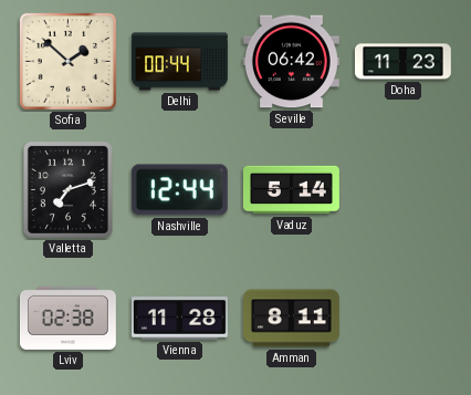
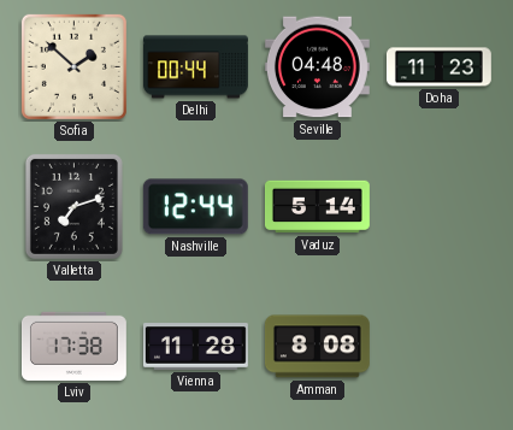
Seville: 06:42 -> 04:48 (317, 67)
Lviv: 02:38 -> 17:38 (73, 346)
Amman: 8:11 -> 8:08 (317, 347)
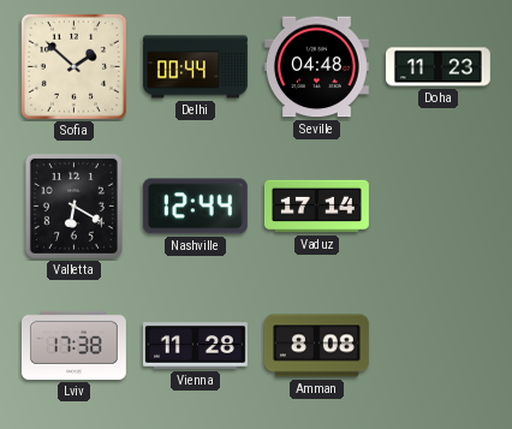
Valletta: 7:12 -> 6:20 (73, 205)
Vaduz: 5:14 -> 17:14 (316, 207)
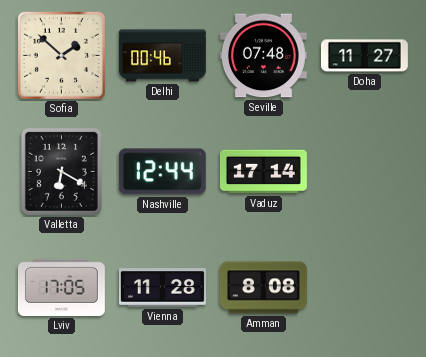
Delhi: 00:44 -> 00:46 (162, 56)
Seville: 04:48 -> 07:48 (263, 56)
Doha: 11:23 -> 11:27 (364, 56)
Lviv: 17:38 -> 17:05 (61, 287)
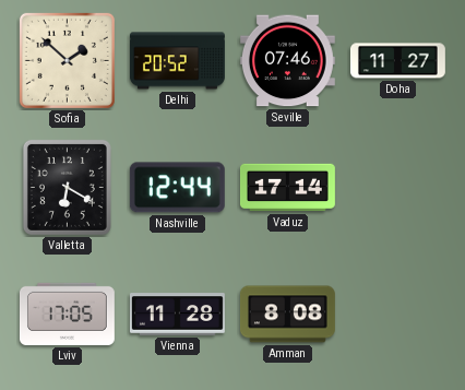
Delhi: 00:46 -> 20:52 (177, 61)
Seville: 07:48 -> 07:46 (287, 61)
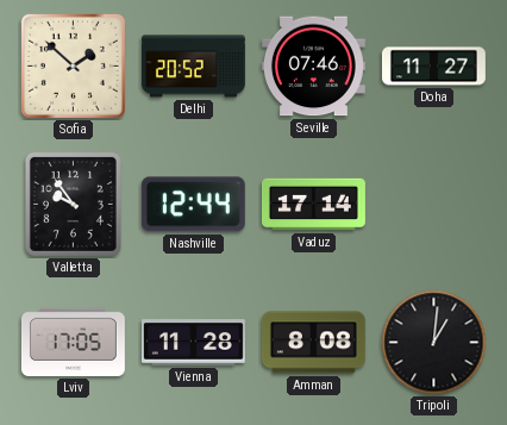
Valletta: 6:20 -> 9:54 (73, 204)
Tripoli: none -> 1:01 (434, 343)
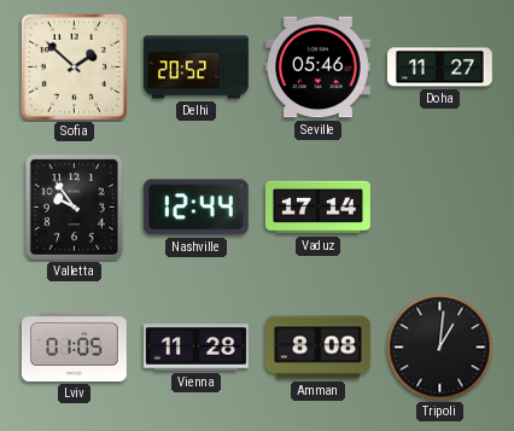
Seville: 07:46 -> 05:46 (317, 68)
Lviv: 17:05 -> 01:05 (74, 346)
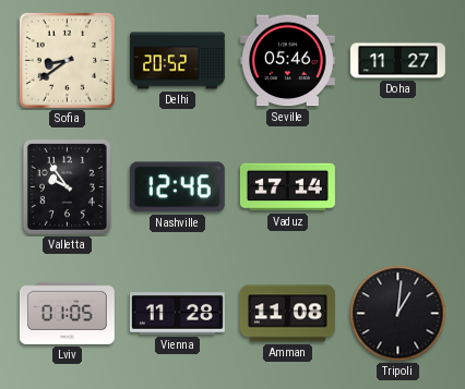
Sofia: 1:52 -> 8:39 (67, 60)
Nashville: 12:44 -> 12:46 (177, 187)
Amman: 8:08 -> 11:08 (287, 314)
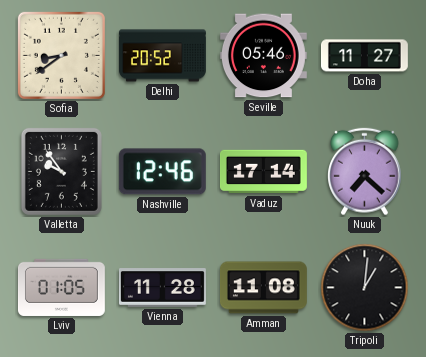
Nuuk: none -> 7:22 (365, 172)
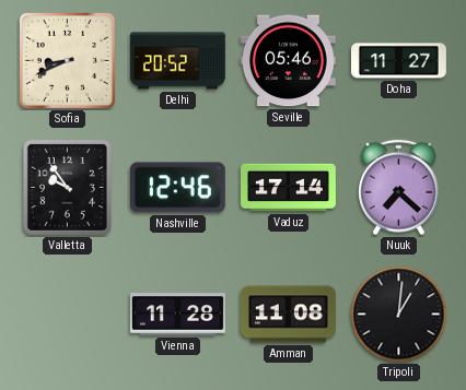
Sofia: 8:39 -> 8:41 (67, 60)
Lviv: 01:05 -> none (61, 287)
